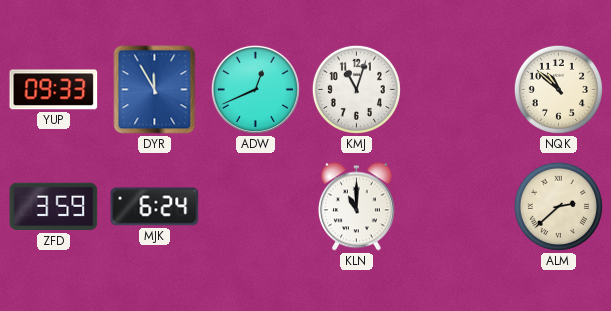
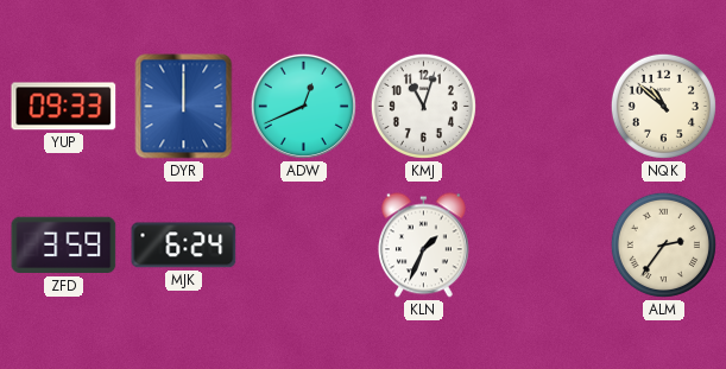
DYR: 11:55 -> 12:00 (184, 107)
KLN: 11:00 -> 1:34 (423, 246)
ALM: 2:38 -> 2:36 (663, 244)
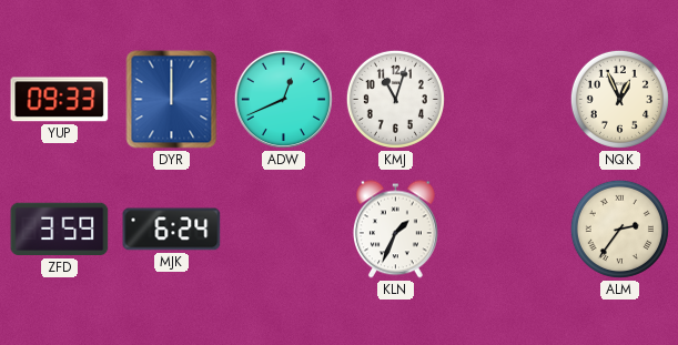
NQK: 10:52 -> 12:56 (619, 99)
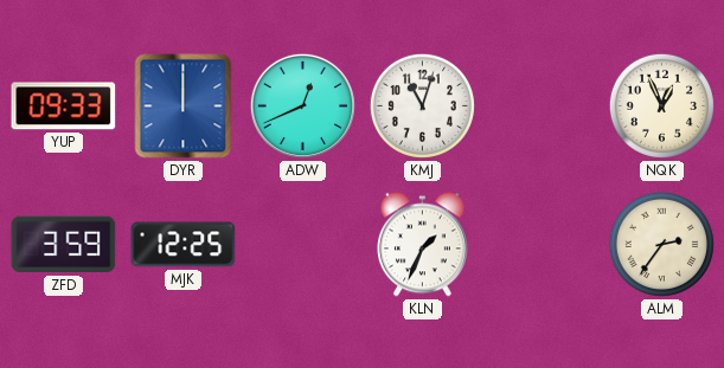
MJK: 6:24 -> 12:25 (184, 245)
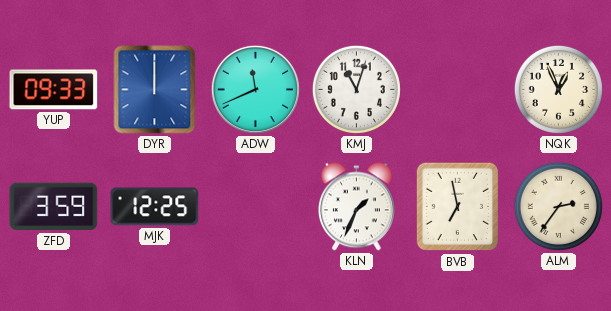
ADW: 12:41 -> 11:41 (255, 89)
BVB: none -> 6:58 (458, 207)
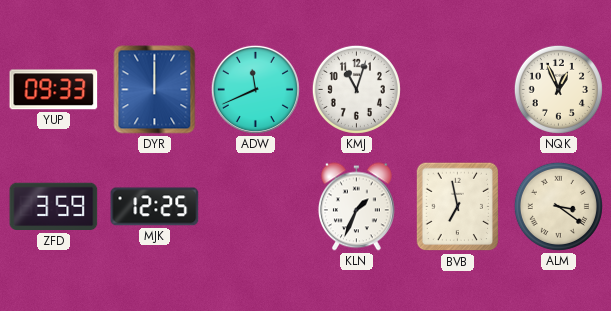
ALM: 2:36 -> 3:21 (558, 206)
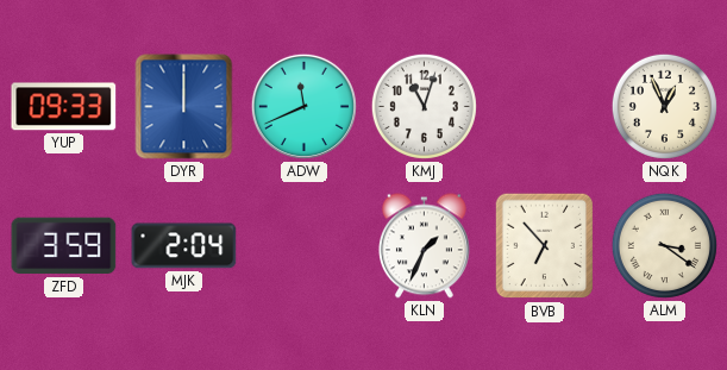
MJK: 12:25 -> 2:04 (184, 246)
BVB: 6:58 -> 6:53 (545, 246)
